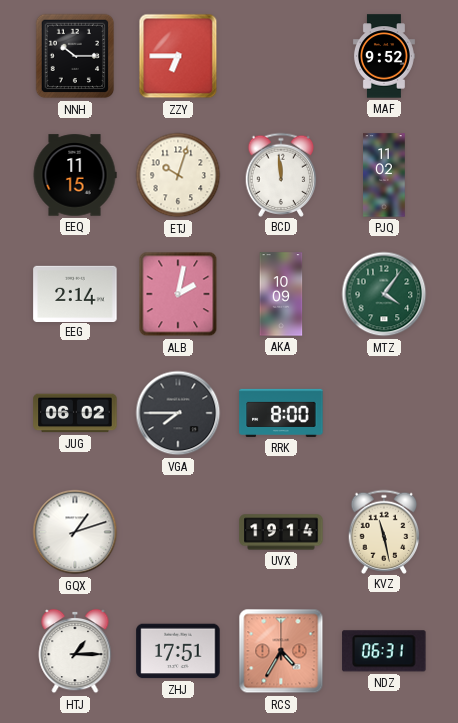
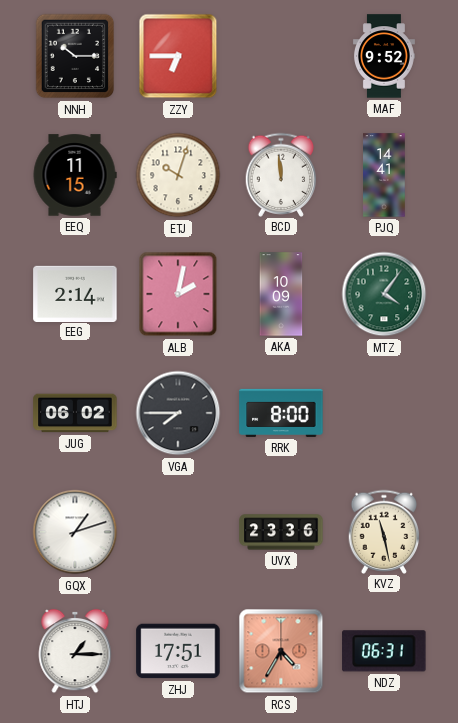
PJQ: 11:02 -> 14:41 (384, 175)
UVX: 19:14 -> 23:36 (281, 532)
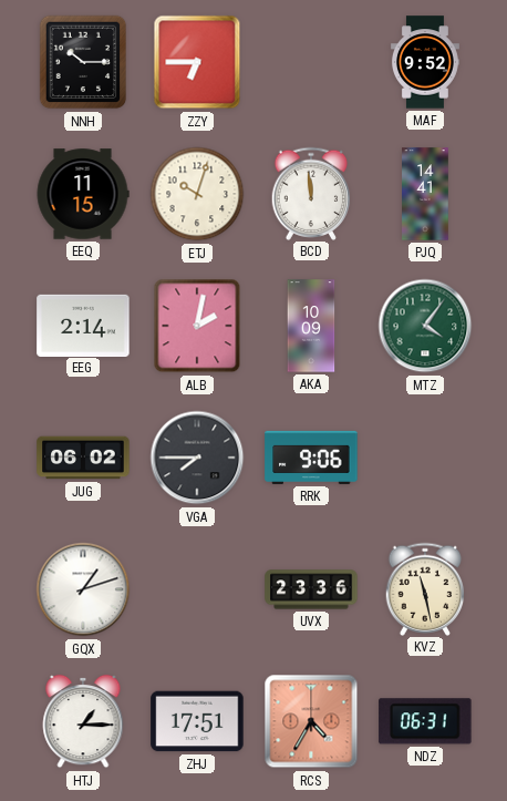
RRK: 8:00 -> 9:06 (311, 458)
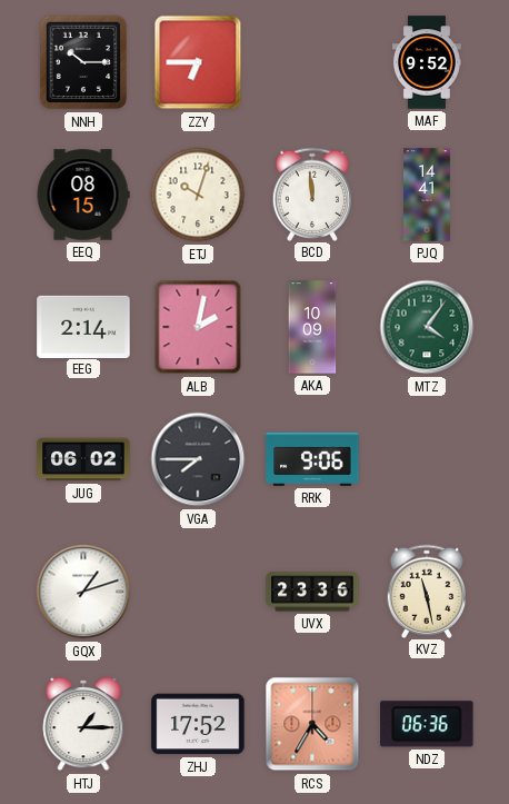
EEQ: 11:15 -> 08:15 (83, 195)
ZHJ: 17:51 -> 17:52 (198, 724)
NDZ: 06:31 -> 06:36 (427, 724)
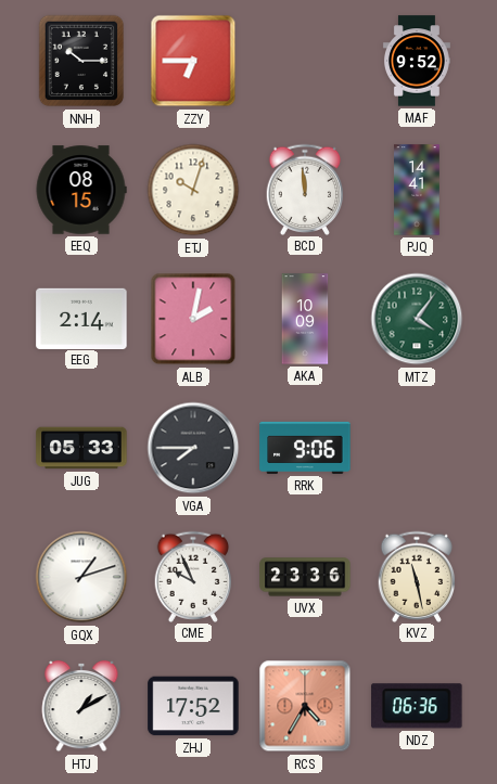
JUG: 06:02 -> 05:33 (81, 448)
CME: none -> 9:56 (193, 576)
HTJ: 1:15 -> 1:10 (81, 706)
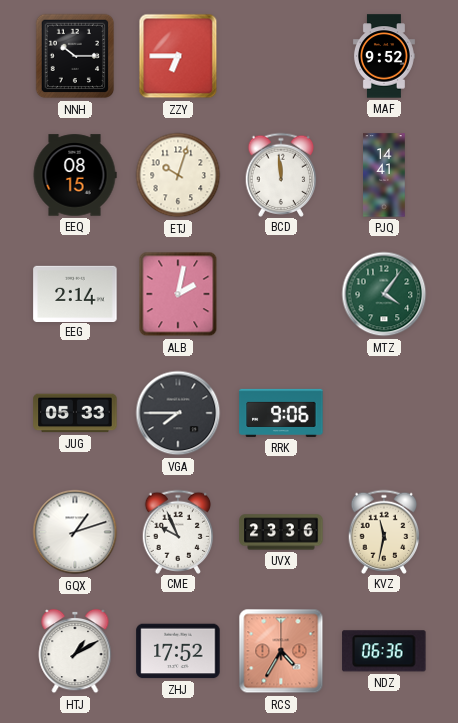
AKA: 10:09 -> none (305, 319)
KVZ: 11:28 -> 11:32 (384, 531)
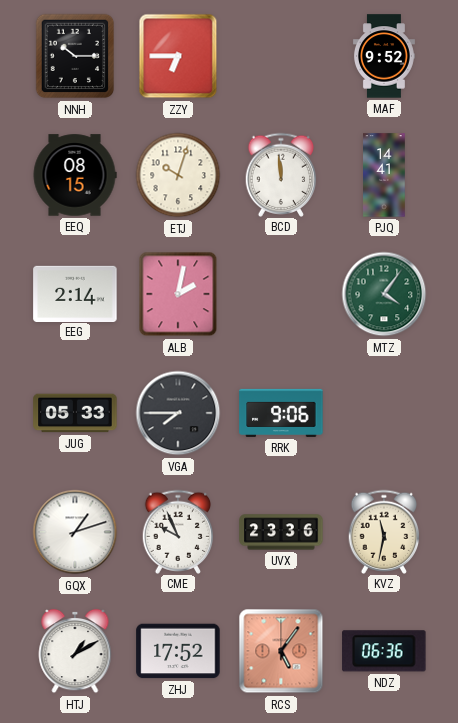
RCS: 4:35 -> 5:06 (281, 651)
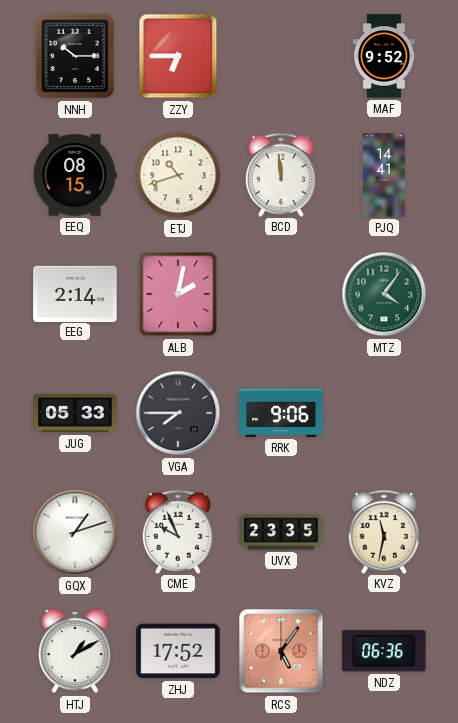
ETJ: 10:03 -> 10:42 (178, 175)
UVX: 23:36 -> 23:35 (281, 532)
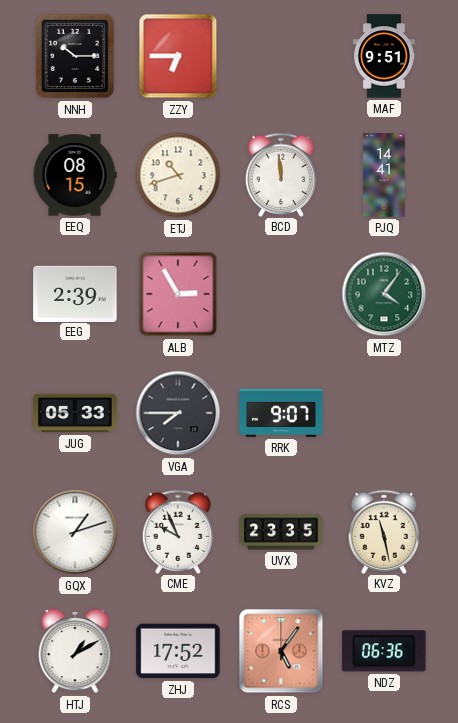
MAF: 9:52 -> 9:51 (384, 56)
EEG: 2:14 -> 2:39 (75, 293)
ALB: 2:02 -> 2:55 (178, 294)
RRK: 9:06 -> 9:07 (281, 413)
KVZ: 11:32 -> 11:28 (384, 531)
